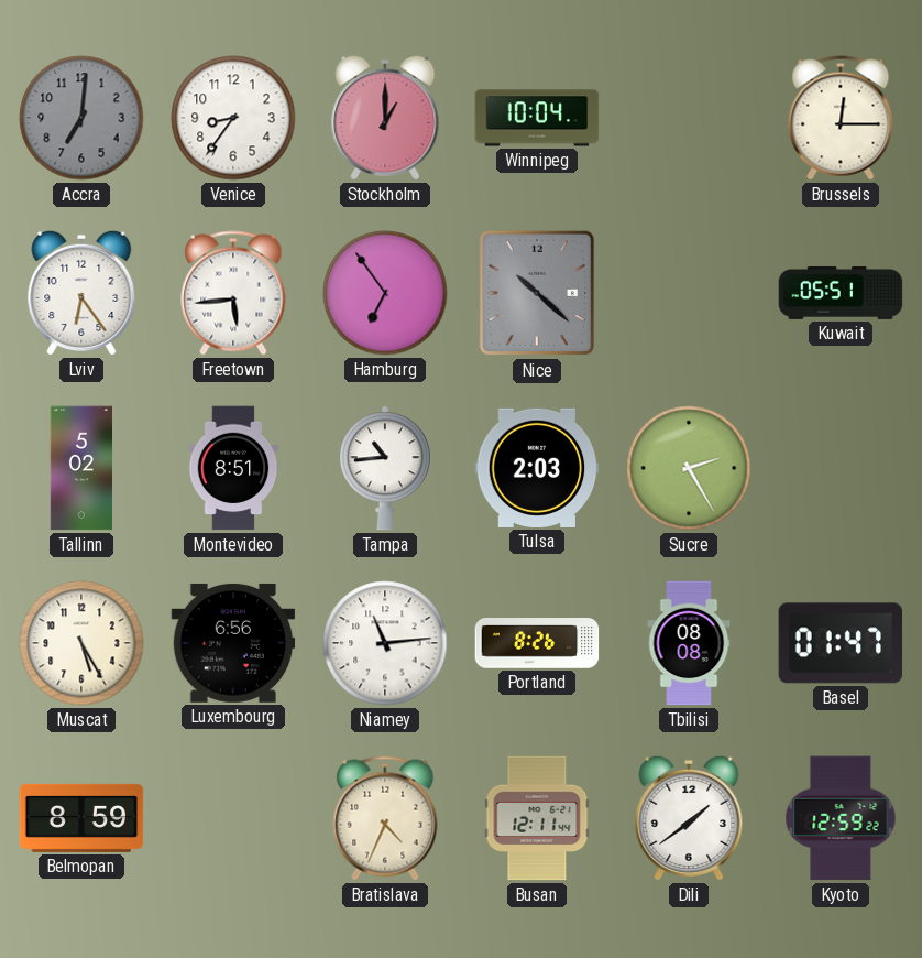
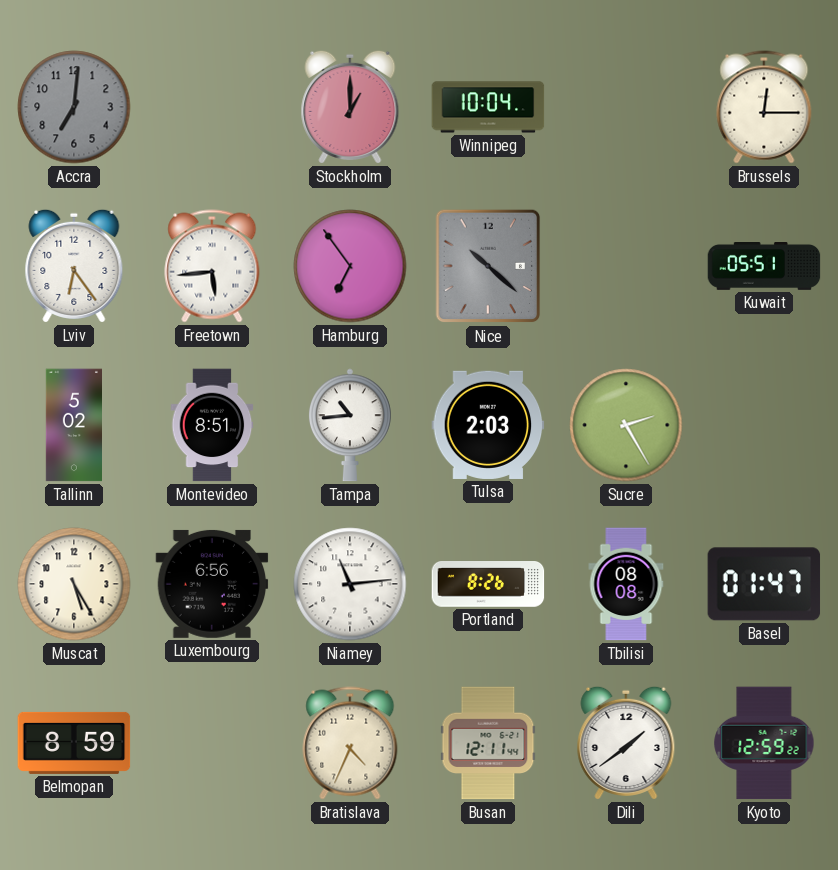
Venice: 8:36 -> none (233, 118)
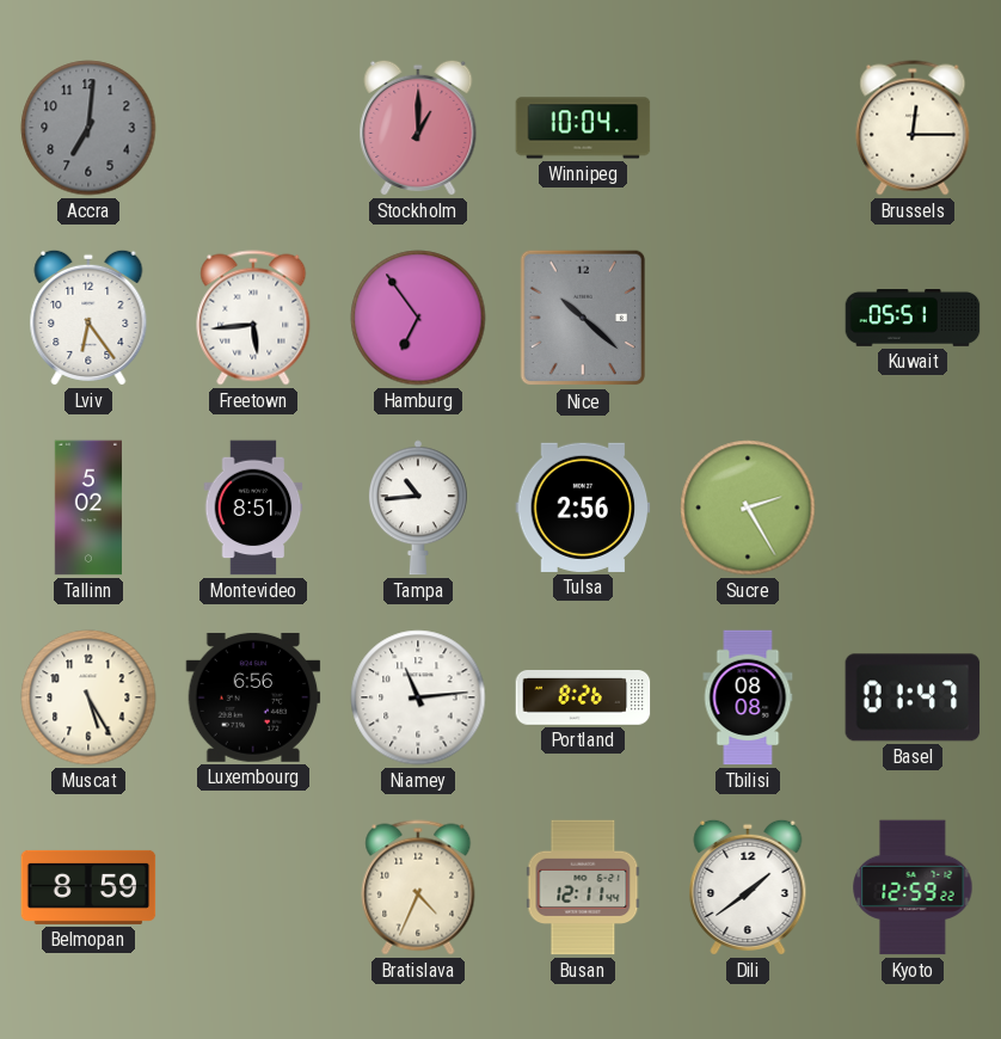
Tulsa: 2:03 -> 2:56 (583, 508)
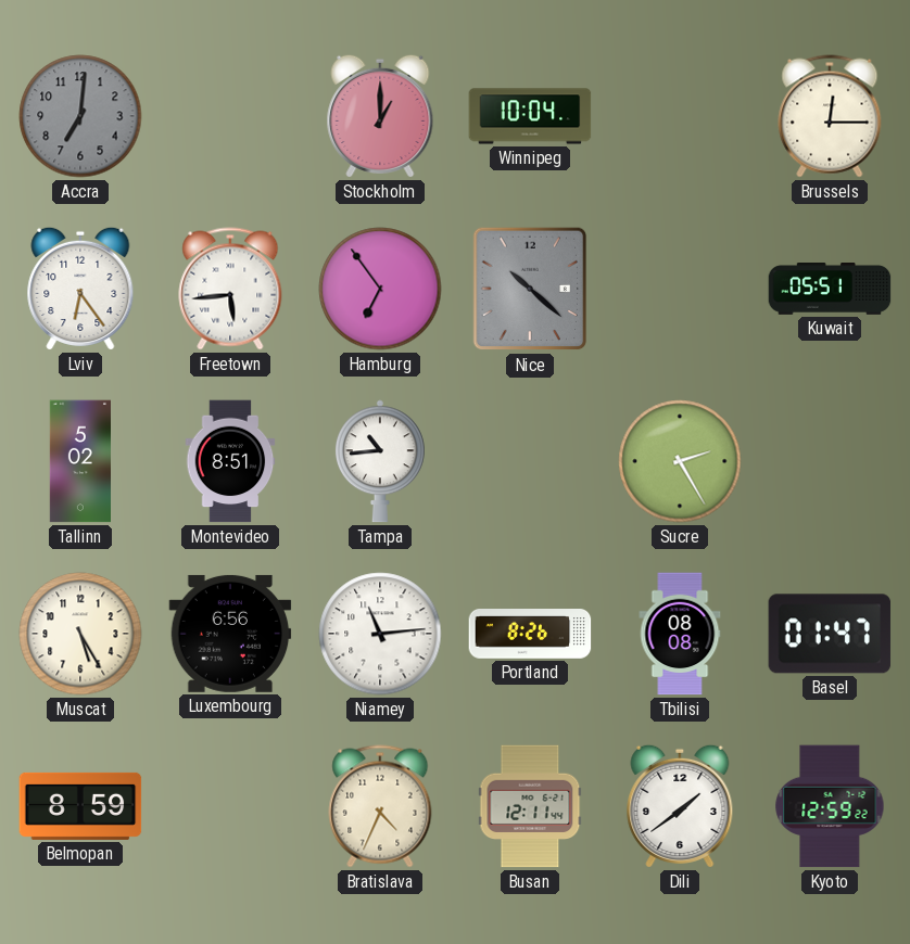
Tulsa: 2:56 -> none (583, 508)
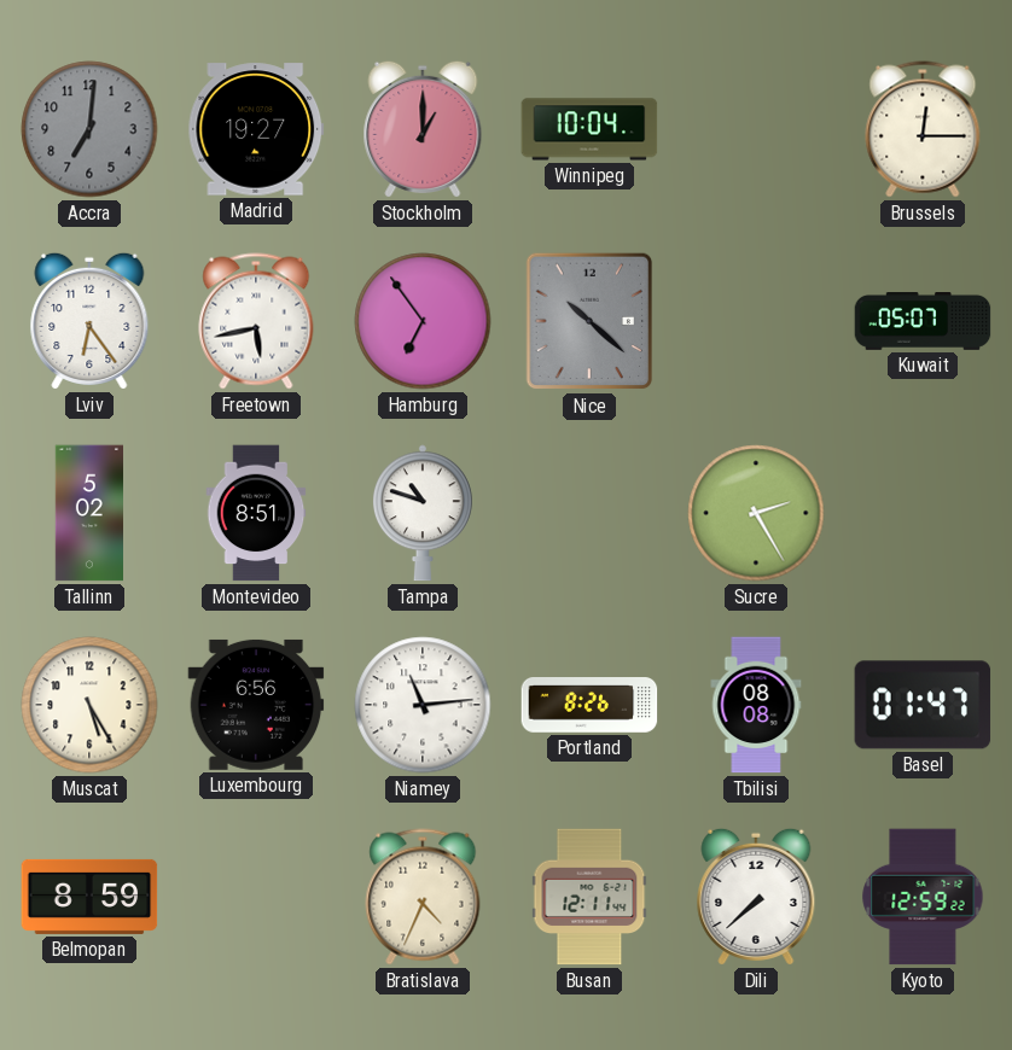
Madrid: none -> 19:27 (256, 129)
Freetown: 5:44 -> 5:43 (256, 321)
Kuwait: 05:51 -> 05:07 (923, 322)
Tampa: 10:44 -> 10:48 (424, 513)
Dili: 1:39 -> 7:38 (756, 897)
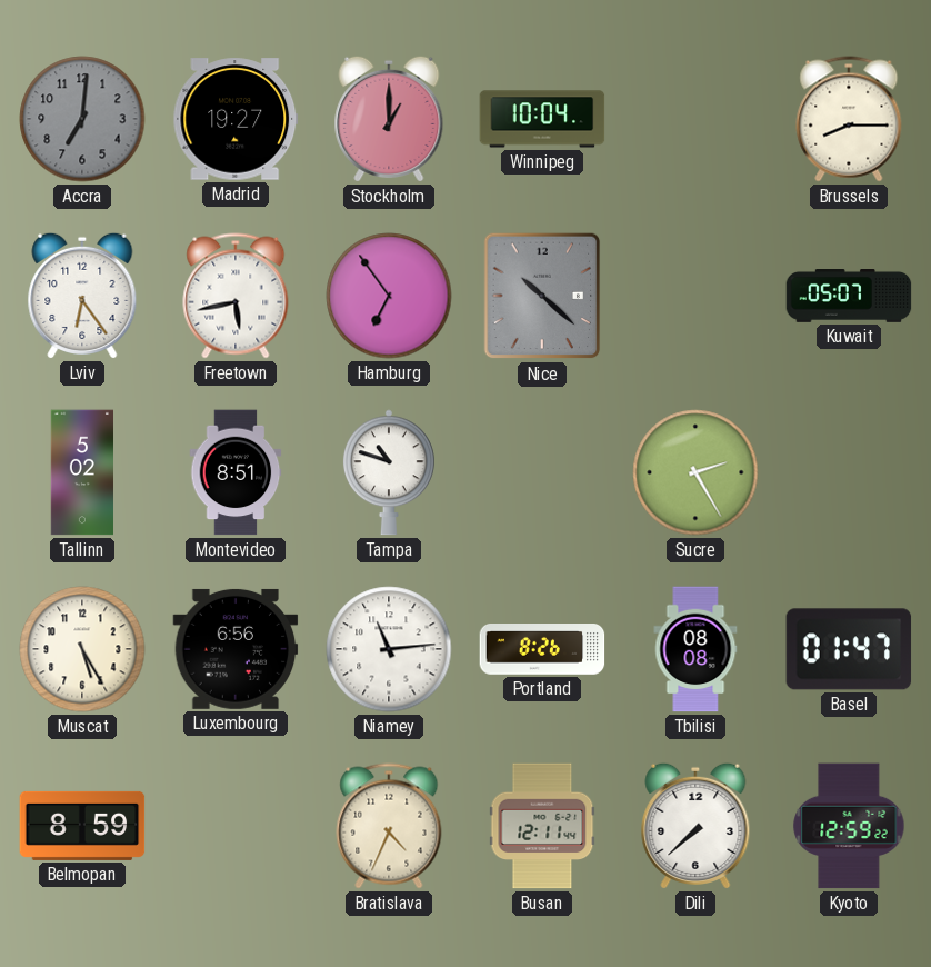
Brussels: 12:15 -> 8:15 (849, 119)
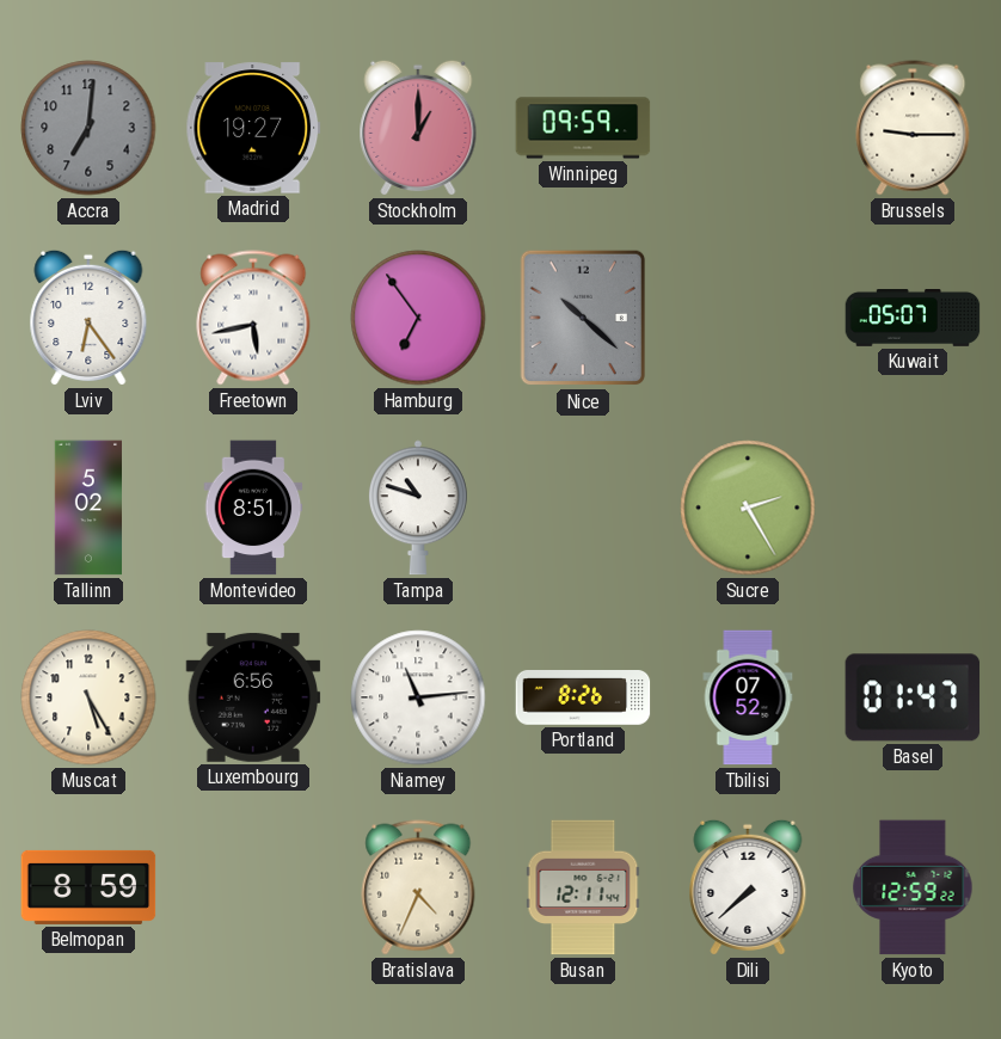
Winnipeg: 10:04 -> 09:59 (583, 128)
Brussels: 8:15 -> 9:15 (913, 128)
Tbilisi: 08:08 -> 07:52 (748, 697)
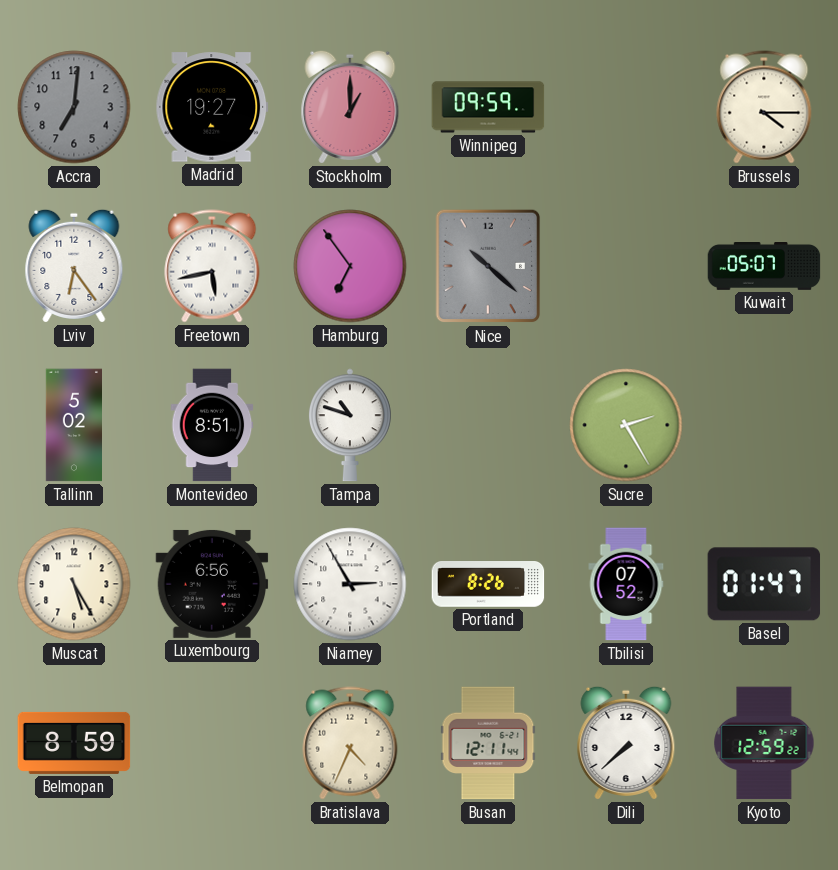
Brussels: 9:15 -> 4:15 (764, 107)
Niamey: 11:14 -> 2:55 (350, 584)
